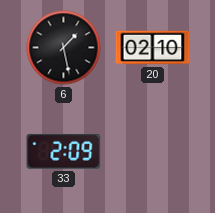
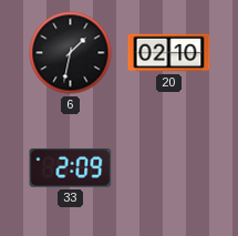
6: 1:28 -> 1:32 (71, 53)
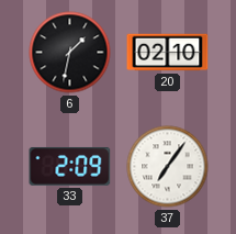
37: none -> 7:06 (168, 167)
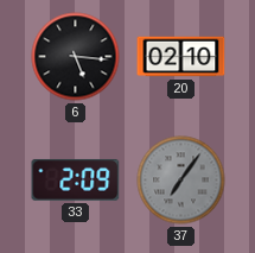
6: 1:32 -> 5:16 (76, 57)
37 dial: white -> grey (181, 181)
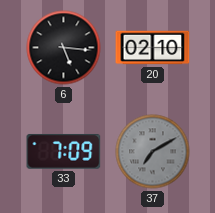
33: 2:09 -> 7:09 (64, 151)
37: 7:06 -> 7:10 (153, 152)
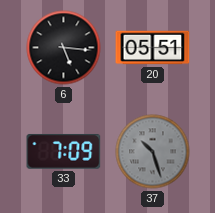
20: 02:10 -> 05:51 (153, 48)
37: 7:10 -> 10:27 (153, 152)
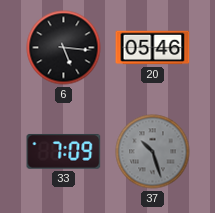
20: 05:51 -> 05:46 (153, 48)
